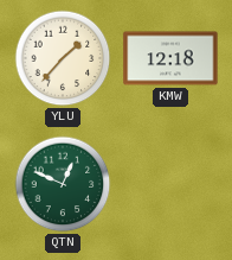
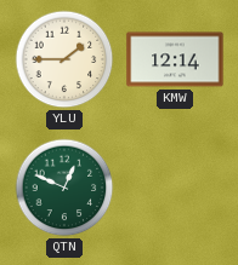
YLU: 1:37 -> 1:45 (64, 59)
KMW: 12:18 -> 12:14 (175, 59)
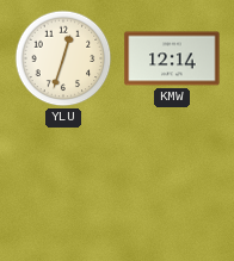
YLU: 1:45 -> 12:33 (63, 58)
QTN: 12:49 -> none (64, 188)
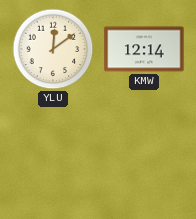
YLU: 12:33 -> 12:09 (53, 49)
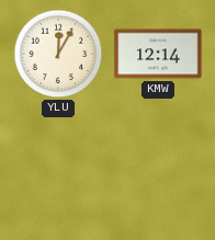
YLU: 12:09 -> 12:05 (58, 54)
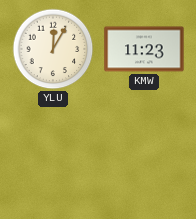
KMW: 12:14 -> 11:23 (144, 49)
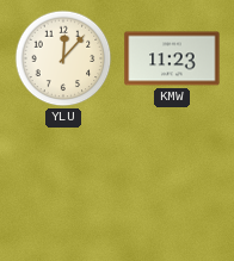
YLU: 12:05 -> 12:07 (63, 58)
